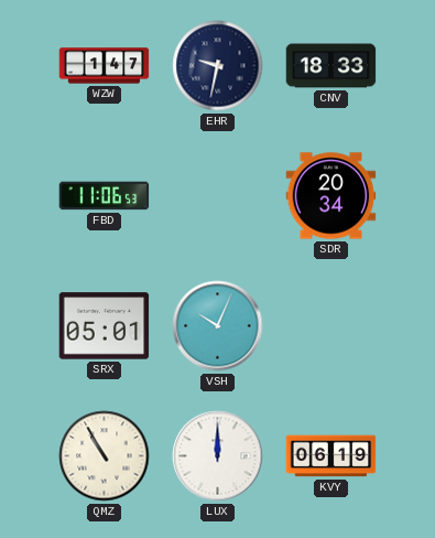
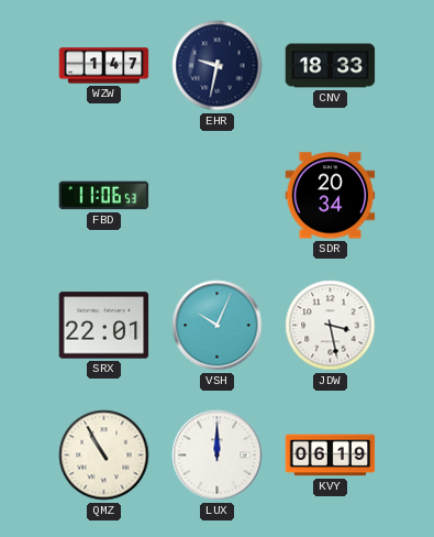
SRX: 05:01 -> 22:01 (104, 326)
JDW: none -> 3:28 (331, 326)
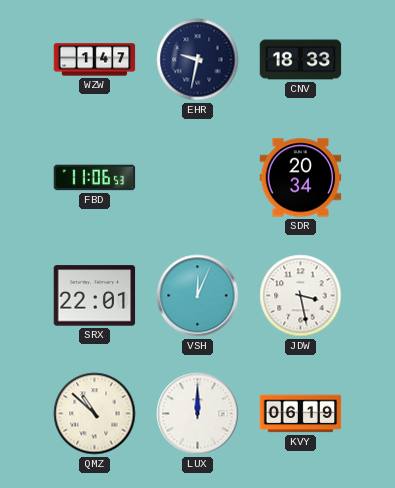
VSH: 10:04 -> 12:04 (198, 296)
QMZ: 10:55 -> 10:52 (95, 414)
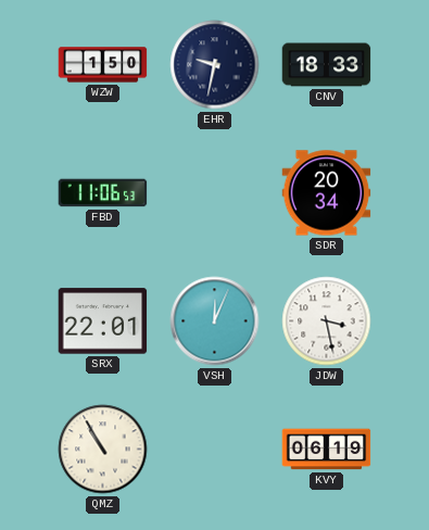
WZW: 1:47 -> 1:50 (103, 65)
QMZ: 10:52 -> 10:55 (103, 450)
LUX: 12:00 -> none (198, 414)
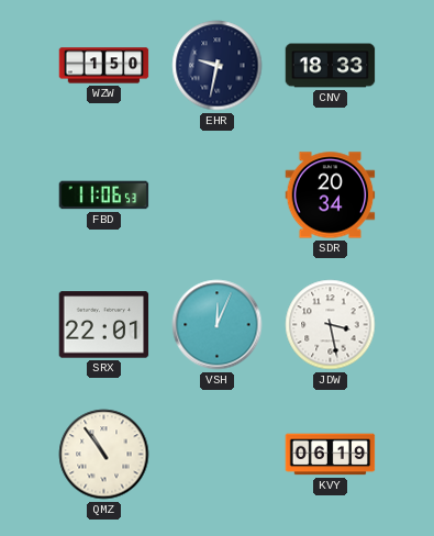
QMZ: 10:55 -> 10:54 (104, 455)
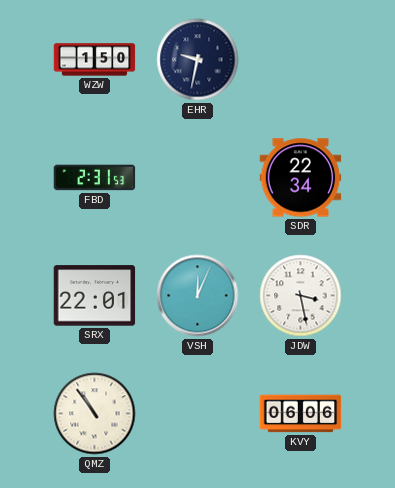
CNV: 18:33 -> none (331, 66)
FBD: 11:06 -> 2:31 (95, 178)
SDR: 20:34 -> 22:34 (301, 178)
KVY: 06:19 -> 06:06 (301, 414)
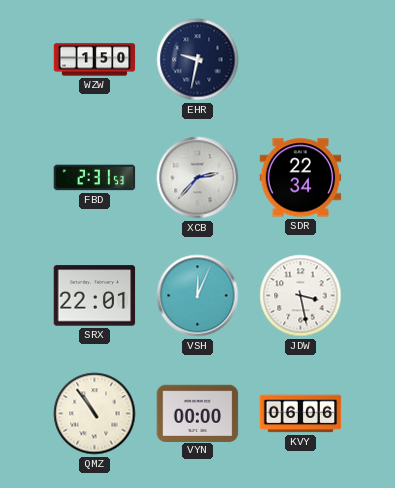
XCB: none -> 2:37 (198, 178)
VYN: none -> 00:00 (198, 413)
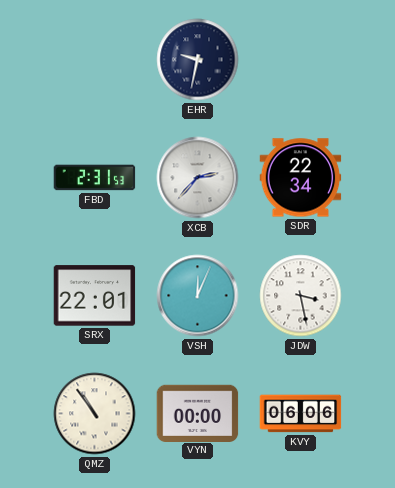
WZW: 1:50 -> none (95, 60)
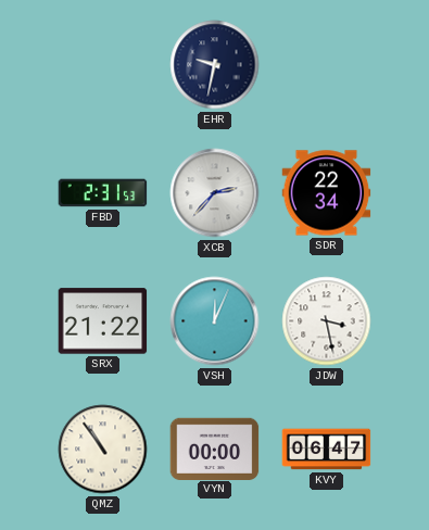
SRX: 22:01 -> 21:22 (103, 321)
KVY: 06:06 -> 06:47 (327, 450)
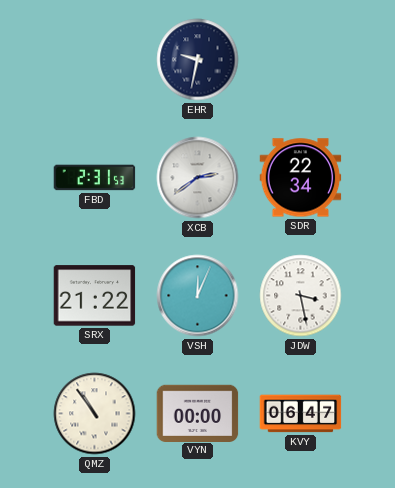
XCB: 2:37 -> 2:39 (198, 178)
